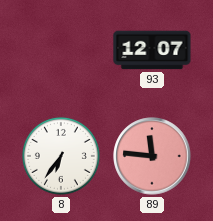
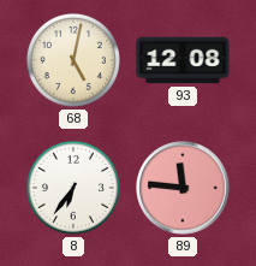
68: none -> 5:02 (73, 60)
93: 12:07 -> 12:08 (183, 60)
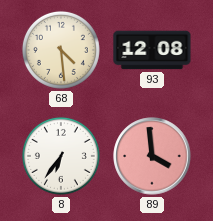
68: 5:02 -> 4:29 (61, 50)
89: 11:46 -> 3:59 (152, 156)
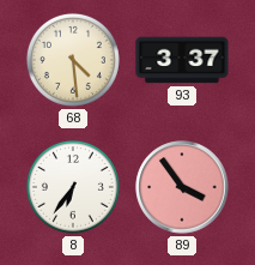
93: 12:08 -> 3:37 (182, 60)
89: 3:59 -> 3:54 (182, 187)
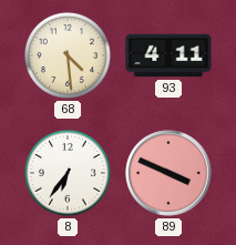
93: 3:37 -> 4:11 (168, 55)
89: 3:54 -> 3:49 (168, 173)
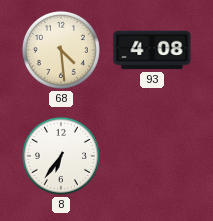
93: 4:11 -> 4:08 (152, 50)
89: 3:49 -> none (168, 173)
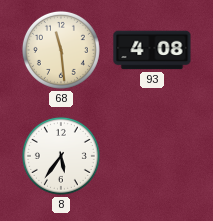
68: 4:29 -> 11:29 (61, 50)
8: 6:36 -> 5:36 (61, 156)
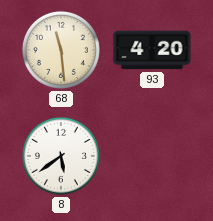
93: 4:08 -> 4:20 (152, 50)
8: 5:36 -> 5:39 (61, 156)
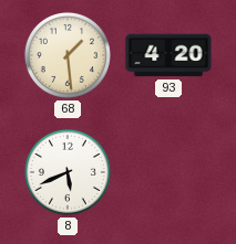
68: 11:29 -> 1:29 (68, 55)
8: 5:39 -> 5:41 (68, 172)
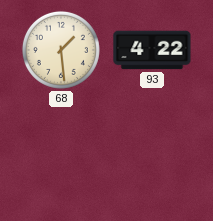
93: 4:20 -> 4:22 (152, 50)
8: 5:41 -> none (68, 172)
